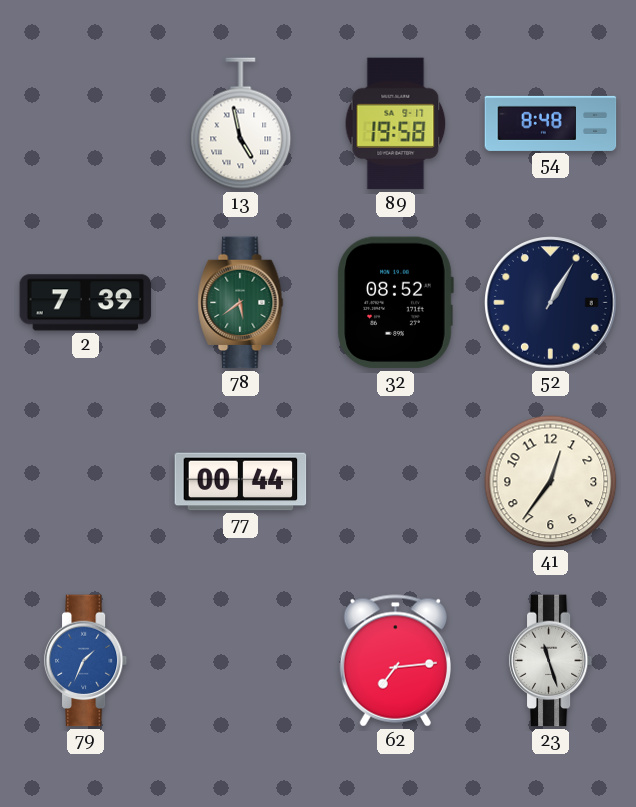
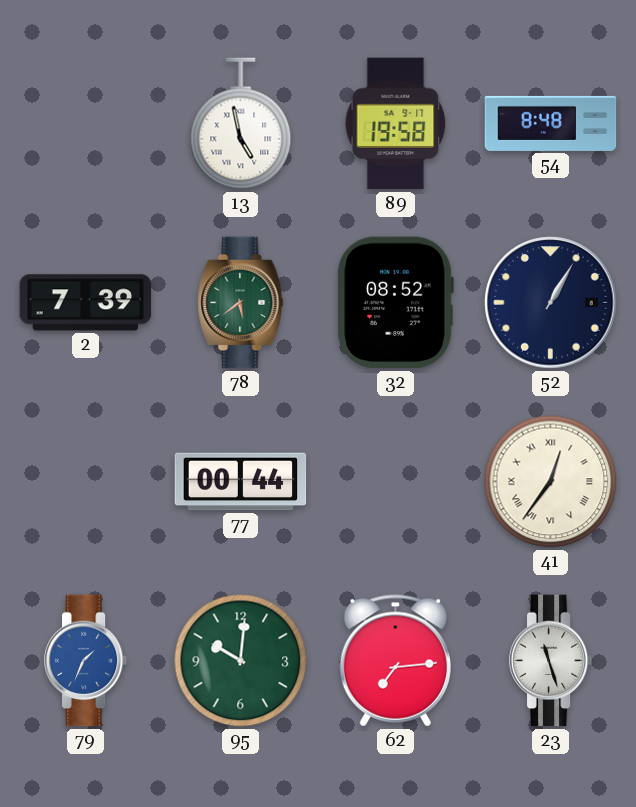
41 numerals: Arabic -> Roman (551, 482)
95: none -> 10:01 (241, 661)
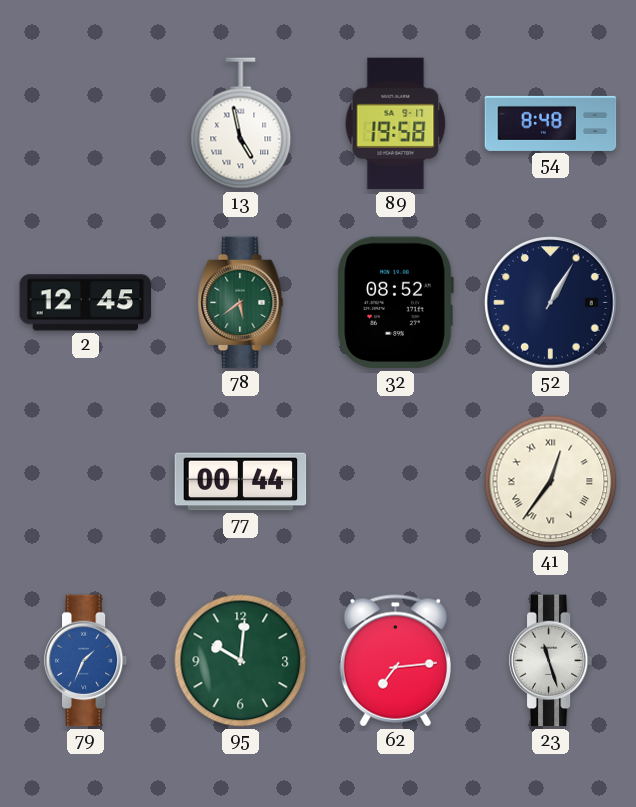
2: 7:39 -> 12:45 (86, 303)
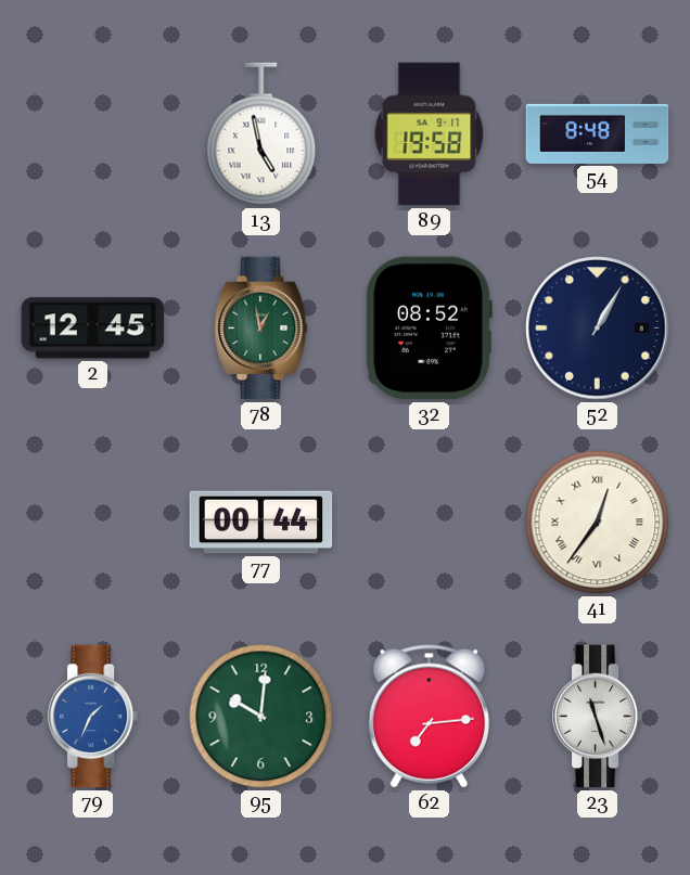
78: 5:39 -> 12:58 (261, 329)
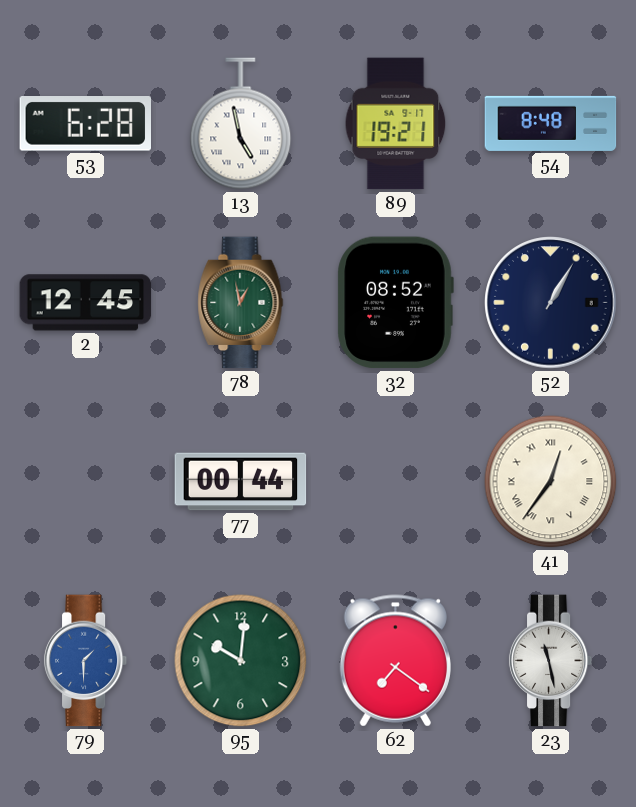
53: none -> 6:28 (85, 124)
89: 19:58 -> 19:21 (396, 124)
79: 1:34 -> 1:30 (86, 661)
62: 7:14 -> 7:21 (395, 661)
23: 11:27 -> 11:28 (551, 661)
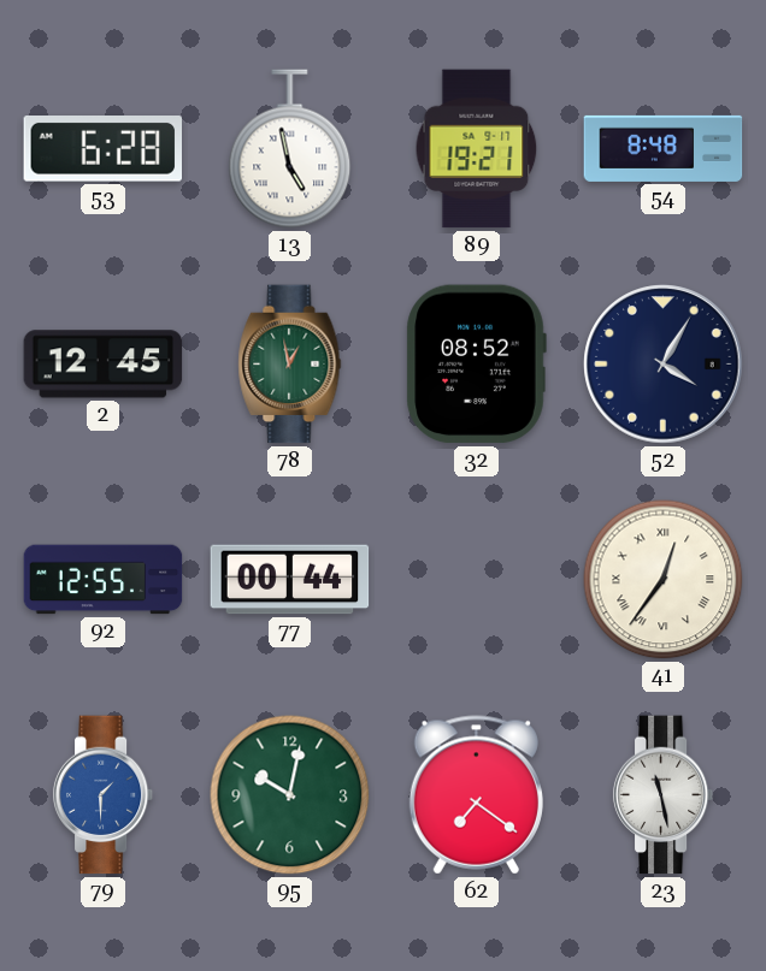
52: 1:05 -> 4:05 (664, 365)
92: none -> 12:55 (104, 580)
95: 10:01 -> 10:02 (290, 795)
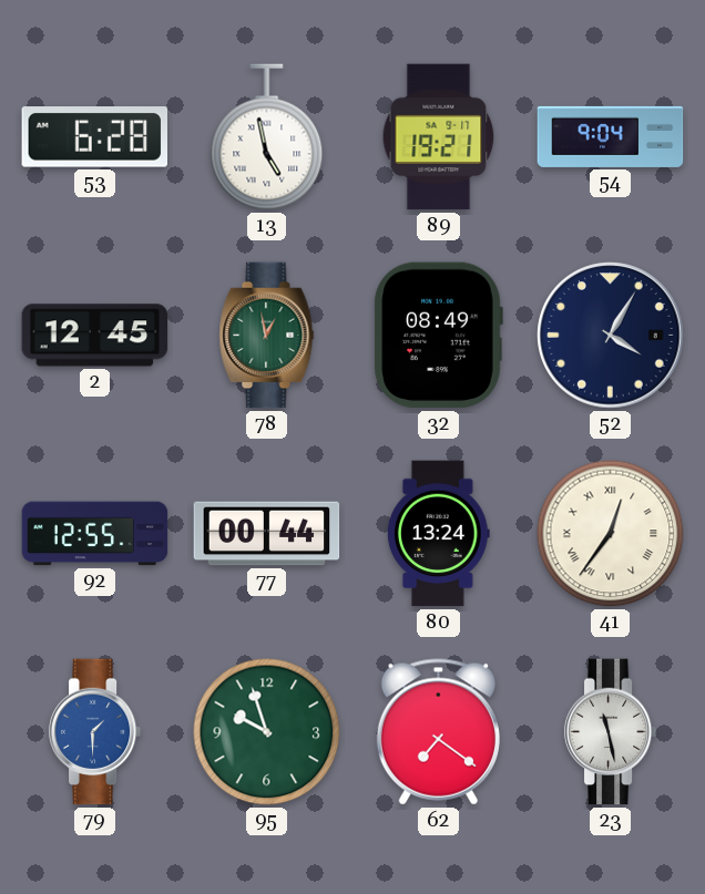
54: 8:48 -> 9:04 (611, 136)
32: 08:52 -> 08:49 (438, 336)
80: none -> 13:24 (438, 534)
95: 10:02 -> 9:57 (267, 732)
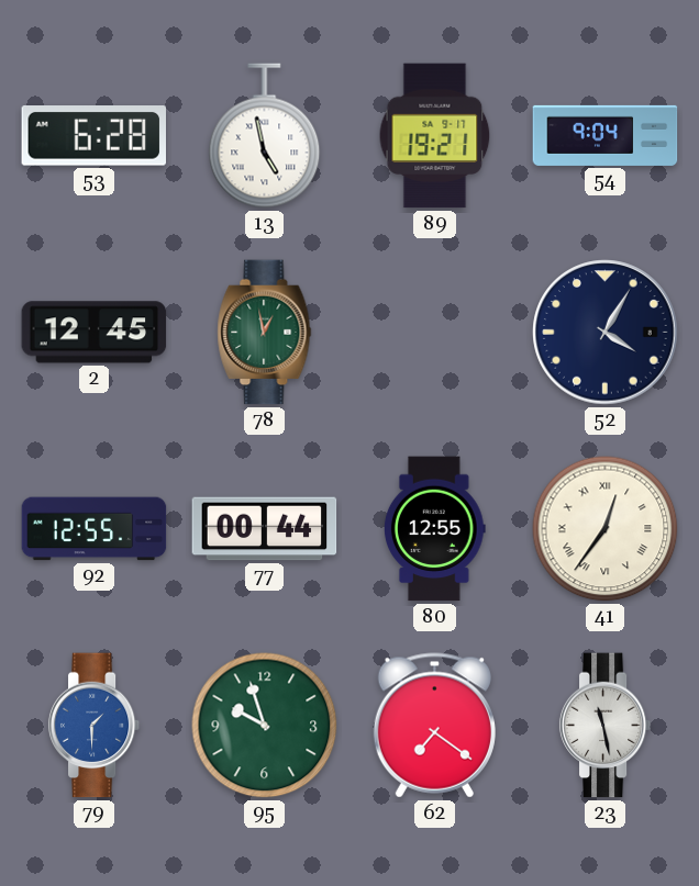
32: 08:49 -> none (438, 336)
80: 13:24 -> 12:55 (434, 529)
